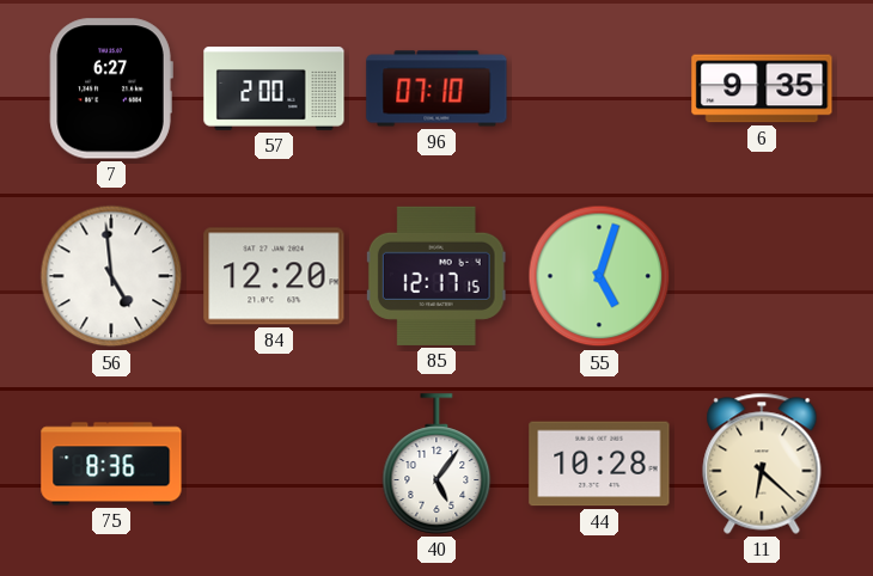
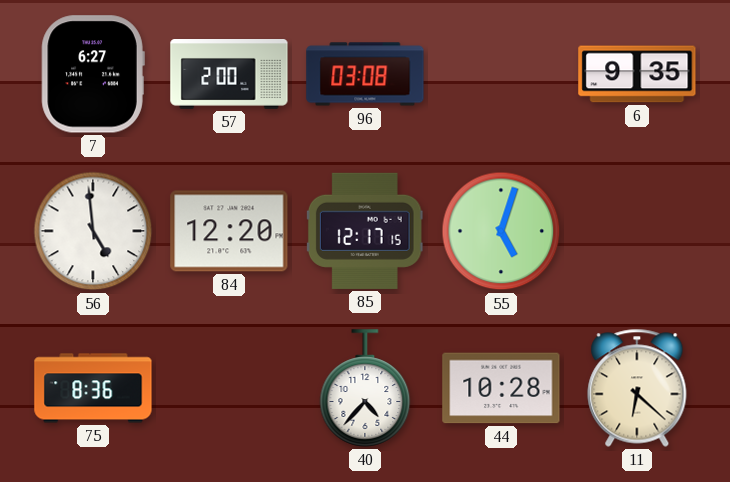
96: 07:10 -> 03:08 (365, 74)
40: 5:06 -> 4:37 (365, 388)
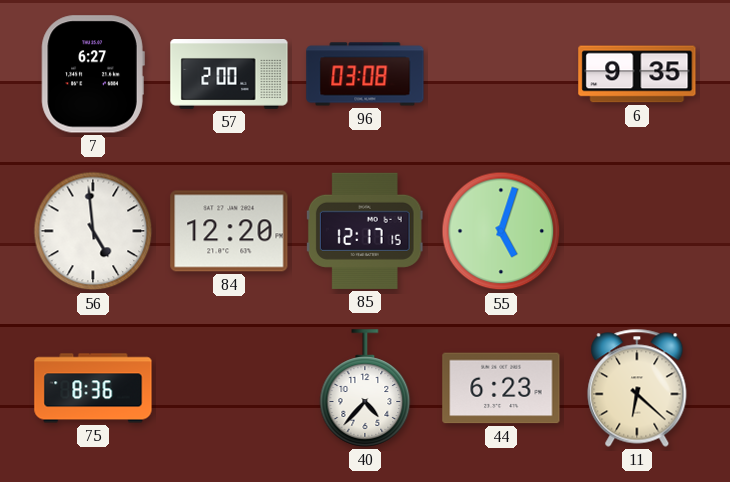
44: 10:28 -> 6:23 (501, 388)
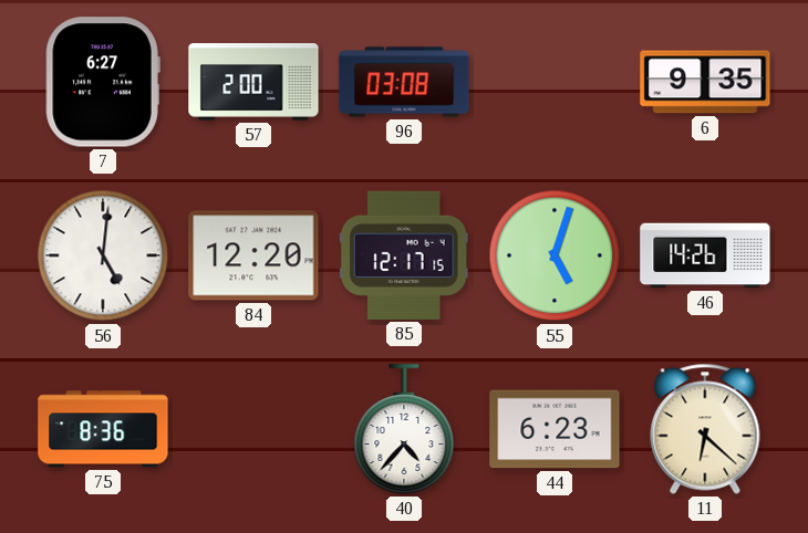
56: 4:59 -> 5:01 (103, 255)
46: none -> 14:26 (705, 255)
